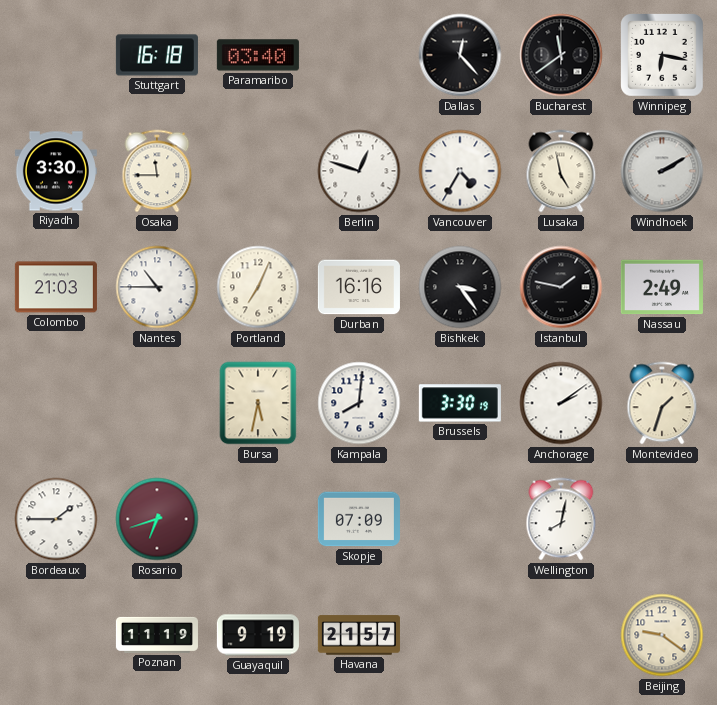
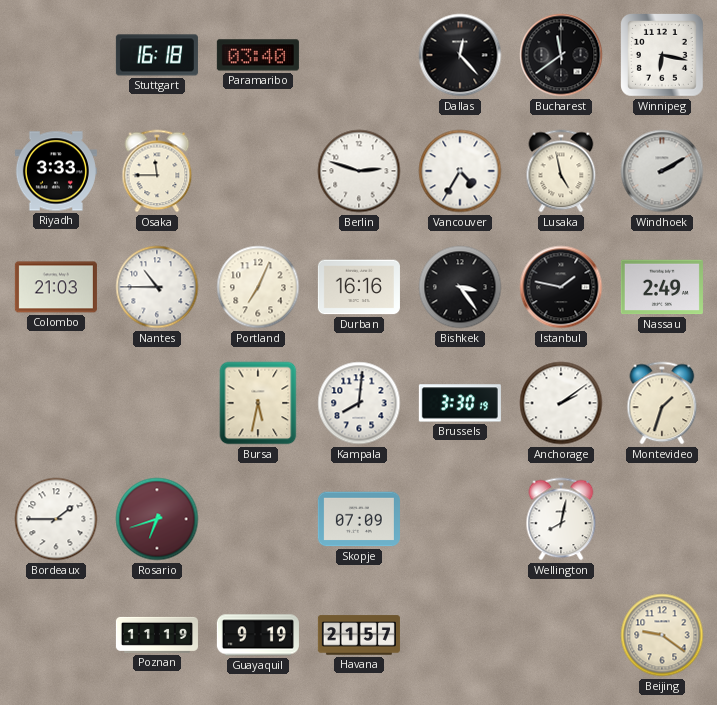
Riyadh: 3:30 -> 3:33 (56, 171)
Berlin: 12:48 -> 2:48 (359, 171)
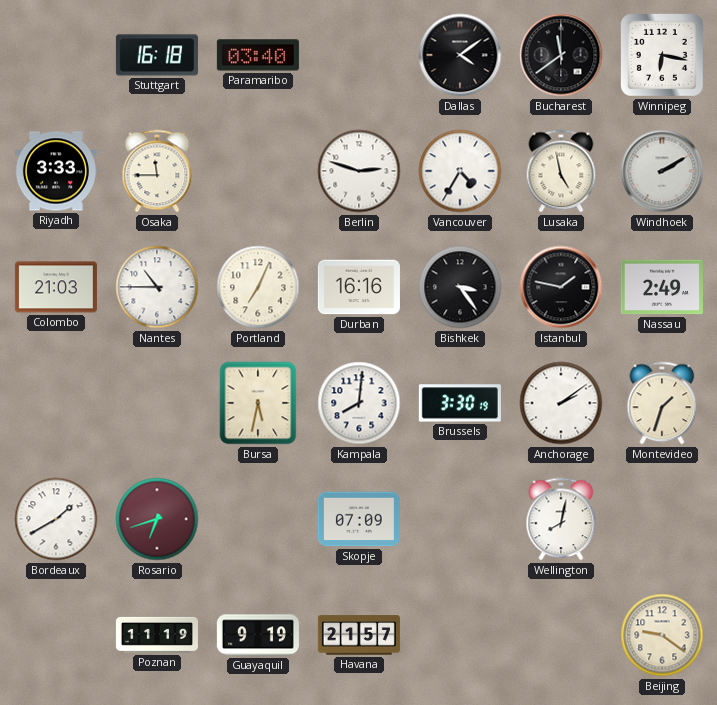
Dallas: 12:23 -> 4:09 (460, 55)
Bordeaux: 1:45 -> 1:40 (56, 519)
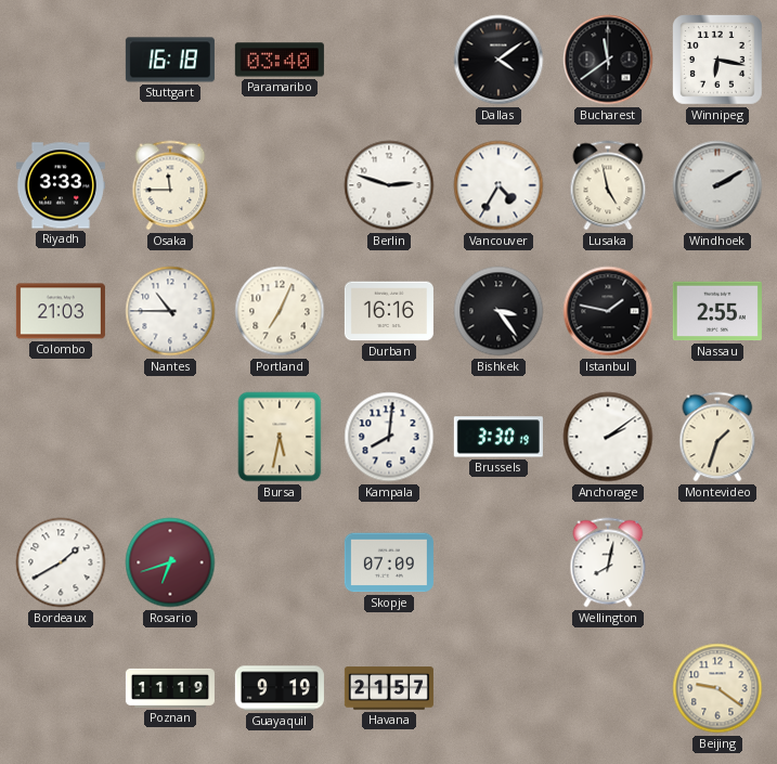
Nassau: 2:49 -> 2:55 (717, 311)
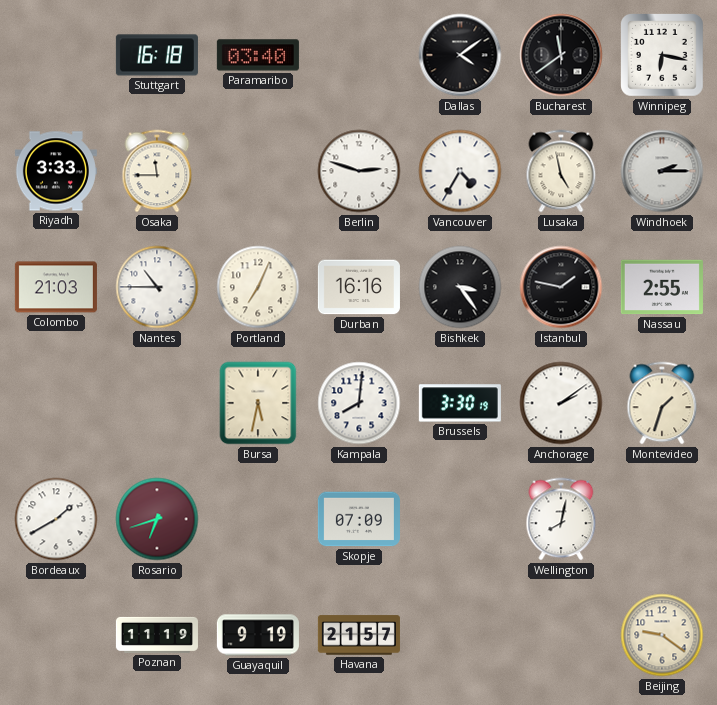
Windhoek: 2:10 -> 2:15 (662, 171)
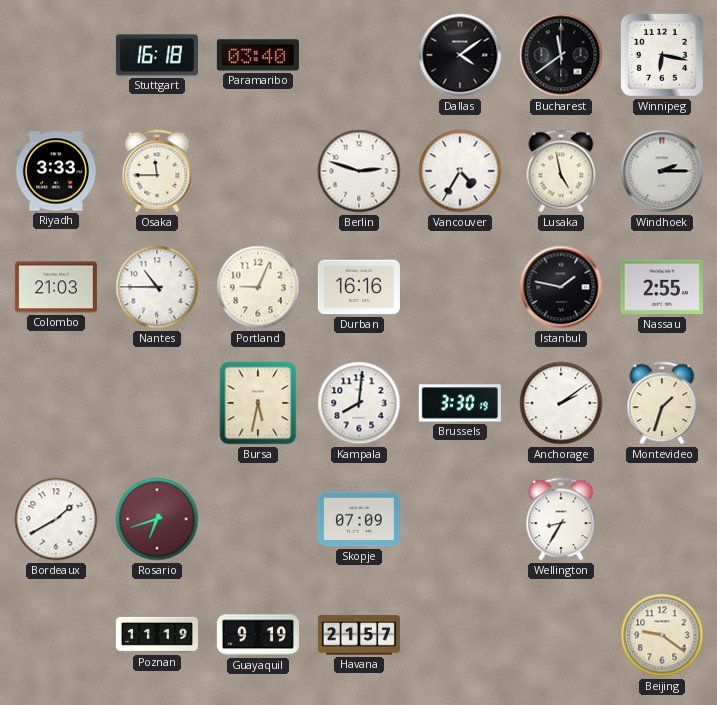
Portland: 7:04 -> 9:04 (258, 287)
Bishkek: 3:24 -> none (460, 287)
Wellington: 8:02 -> 8:35 (561, 519)
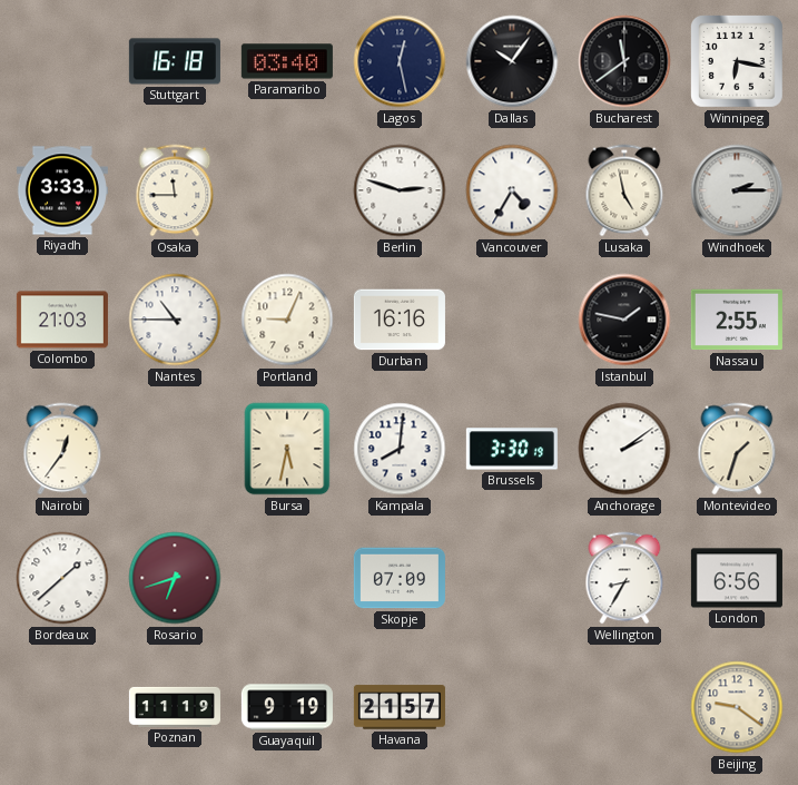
Lagos: none -> 12:28 (400, 61)
Dallas: 4:09 -> 10:06 (512, 61)
Nairobi: none -> 12:36 (62, 449)
Bordeaux: 1:40 -> 1:38 (62, 578)
London: none -> 6:56 (737, 578)
